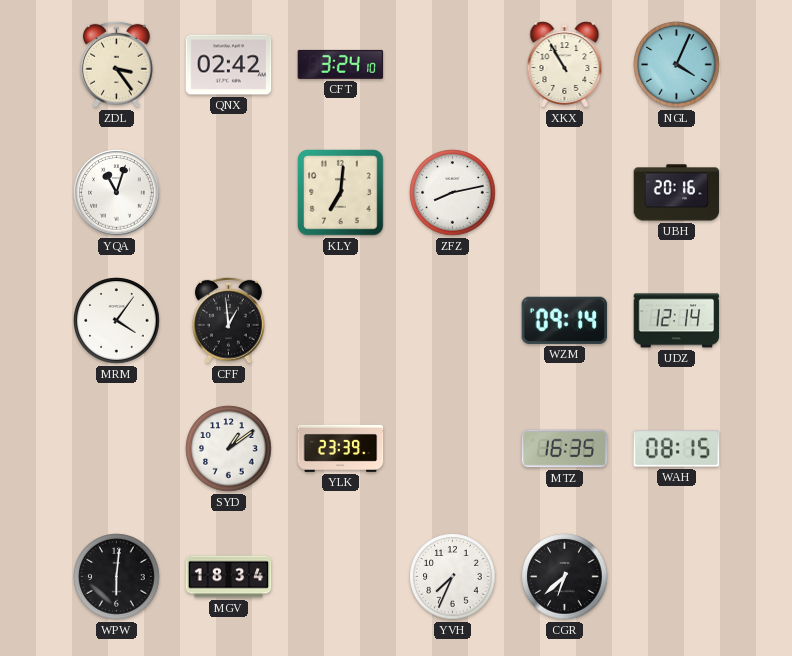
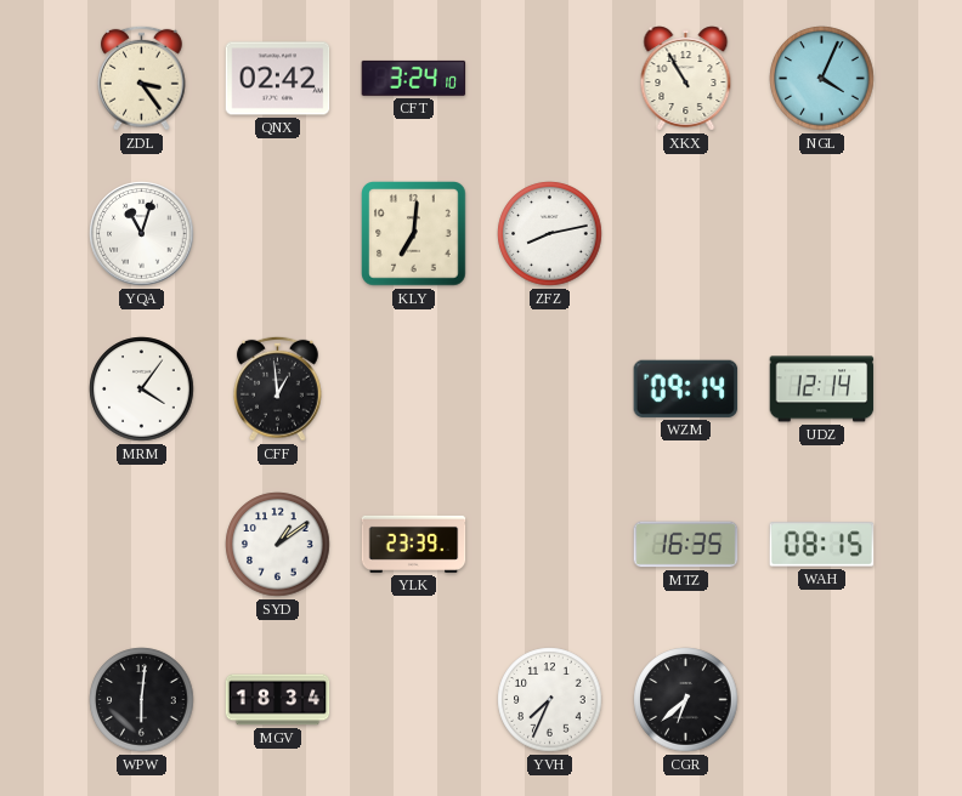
UBH: 20:16 -> none (677, 193)
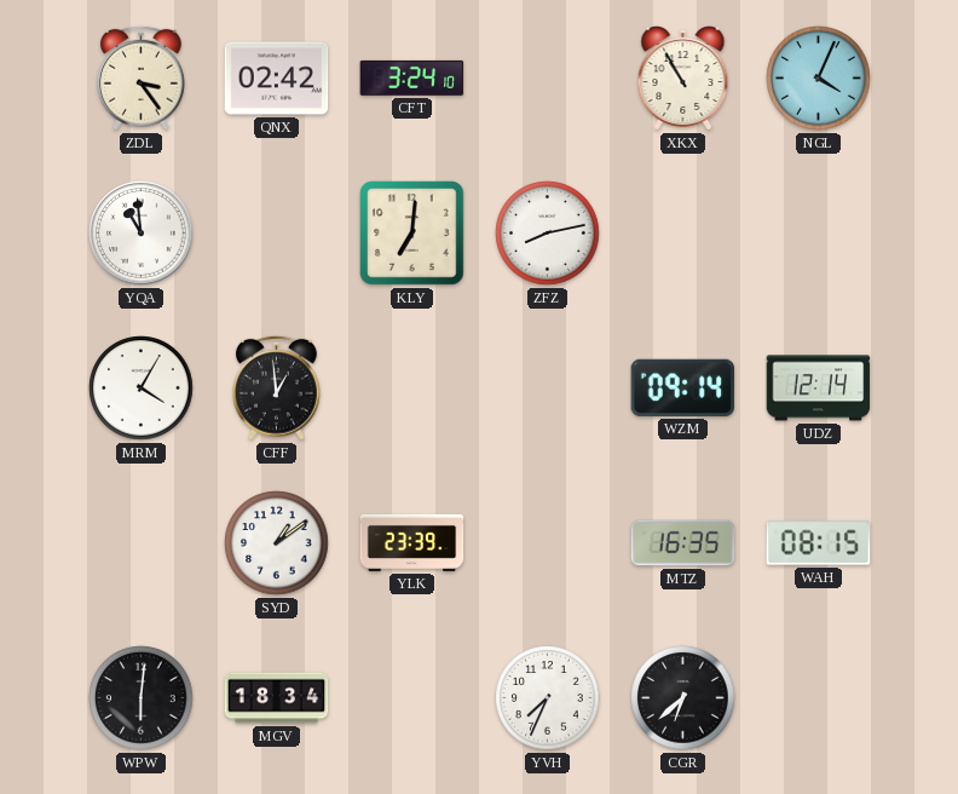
YQA: 11:03 -> 10:59 (142, 234)
MRM: 4:06 -> 4:05 (142, 389)
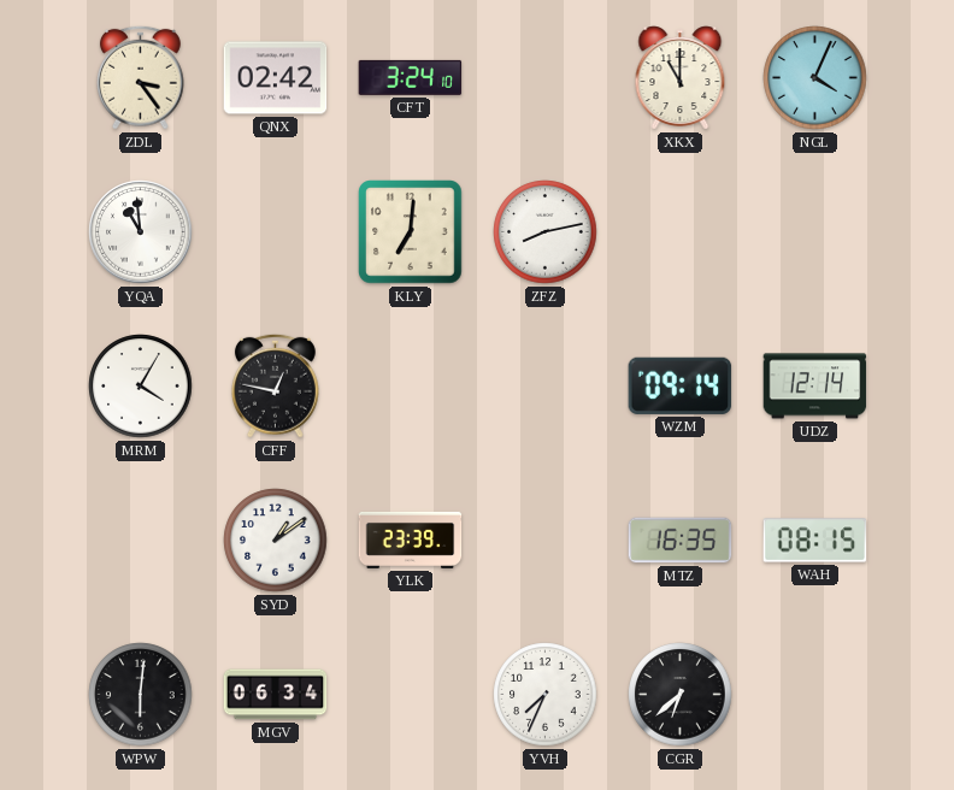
XKX: 10:55 -> 11:00 (681, 78)
CFF: 12:59 -> 12:47 (275, 385)
MGV: 18:34 -> 06:34 (276, 695)
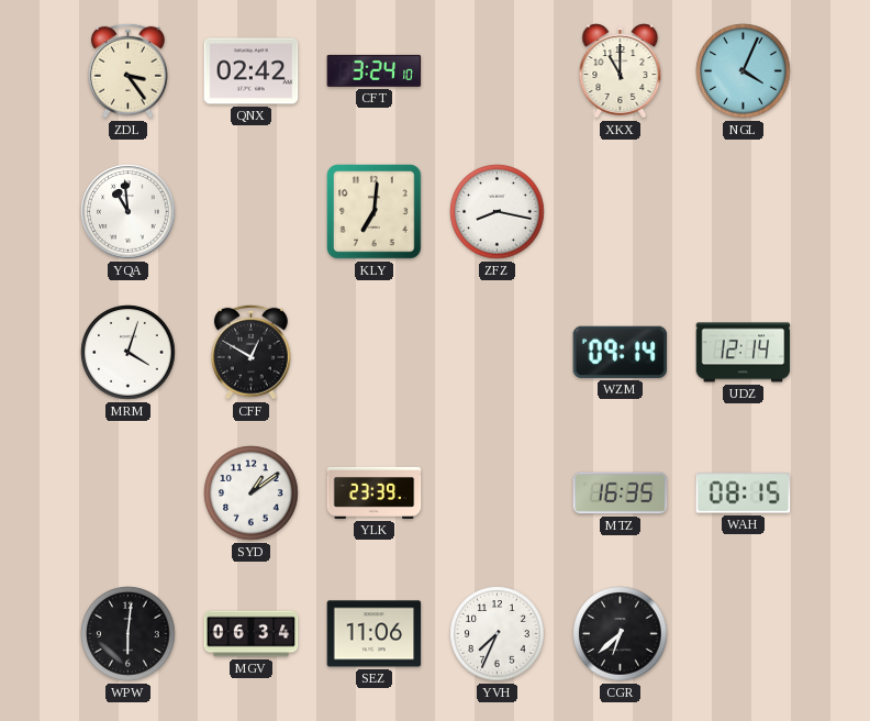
ZFZ: 8:13 -> 8:17 (498, 212)
MRM: 4:05 -> 4:03 (129, 353)
CFF: 12:47 -> 12:50 (250, 352)
SEZ: none -> 11:06 (375, 634)
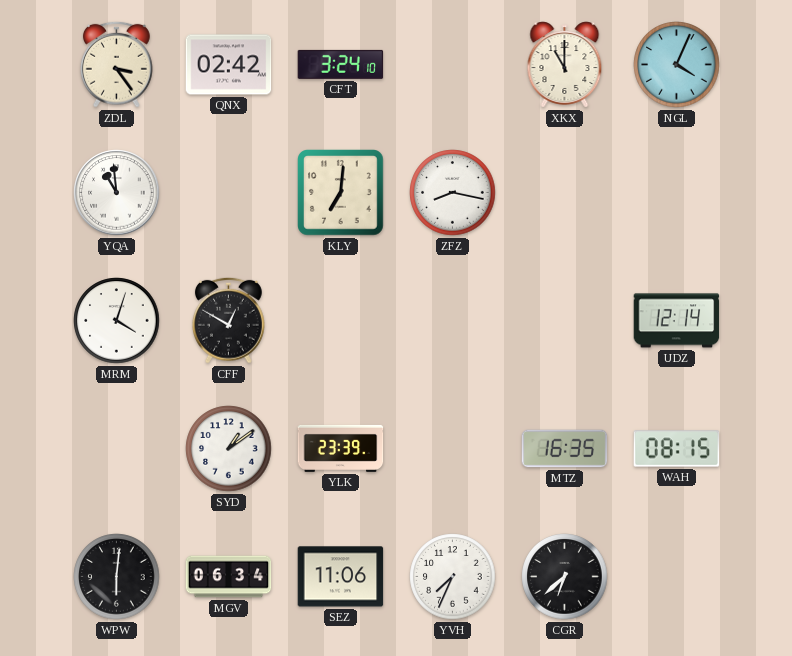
WZM: 09:14 -> none (621, 352)
